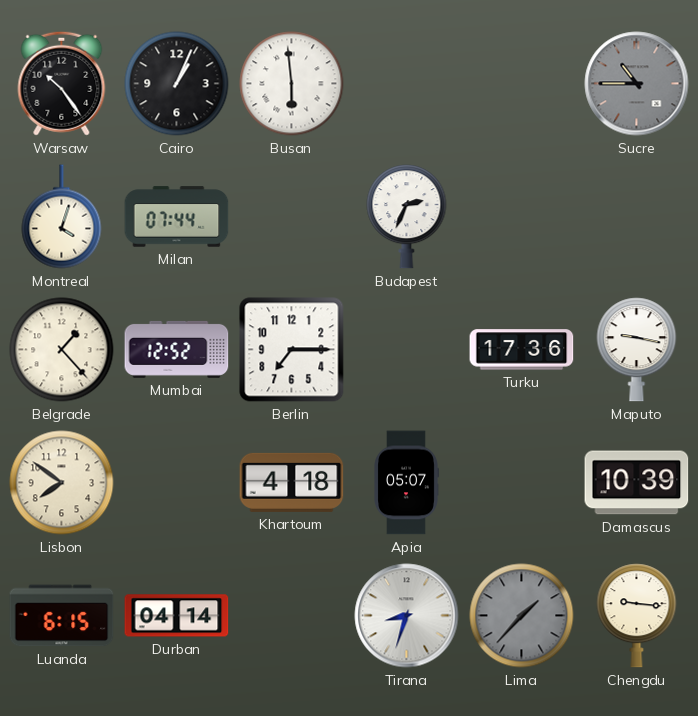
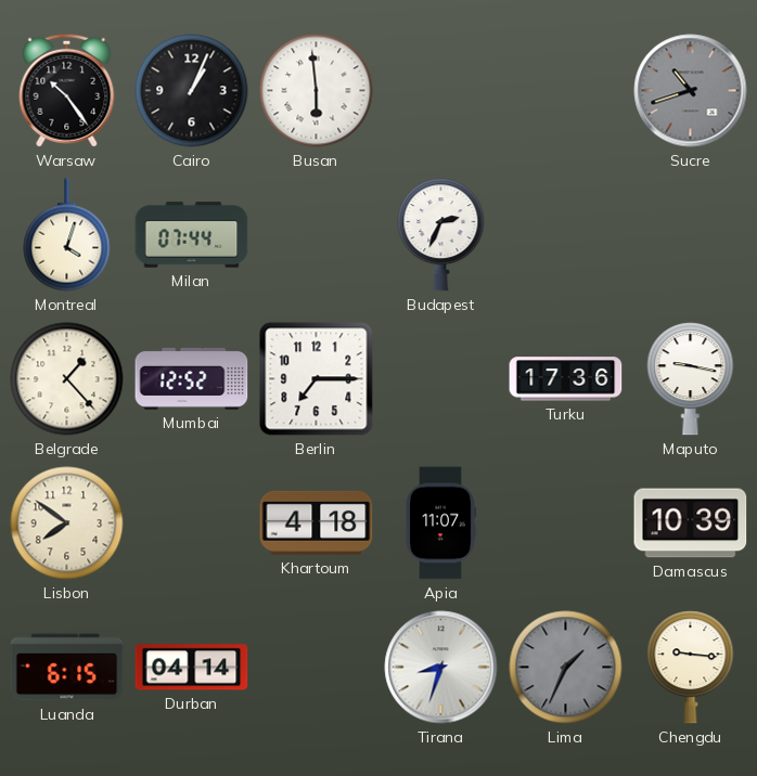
Sucre: 10:45 -> 10:42 (691, 91)
Apia: 05:07 -> 11:07 (440, 523)
Lima: 1:37 -> 1:34 (566, 668)
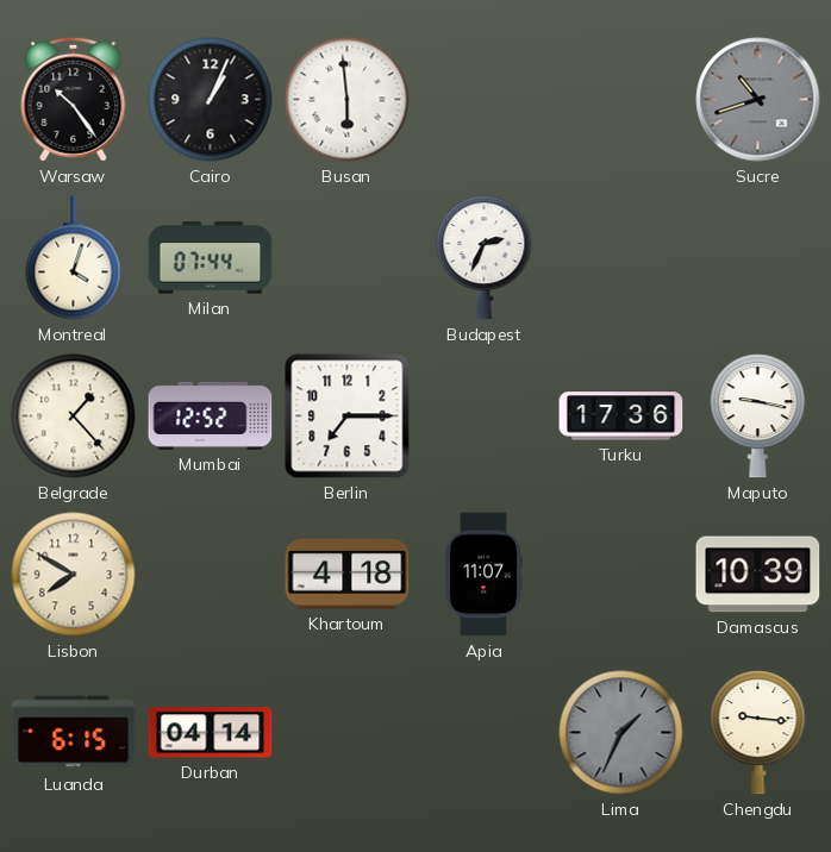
Lisbon: 7:51 -> 7:50 (74, 575)
Tirana: 8:33 -> none (441, 668)
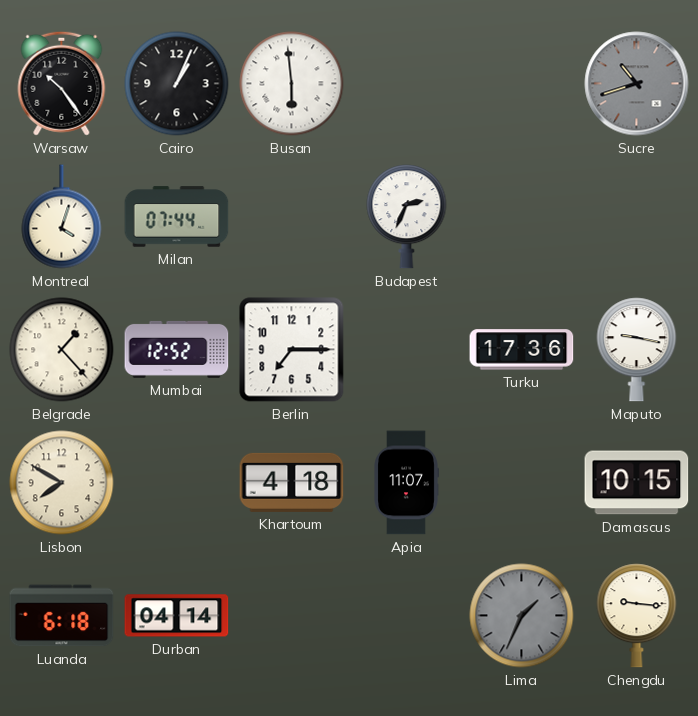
Damascus: 10:39 -> 10:15 (637, 483)
Luanda: 6:15 -> 6:18 (62, 616)
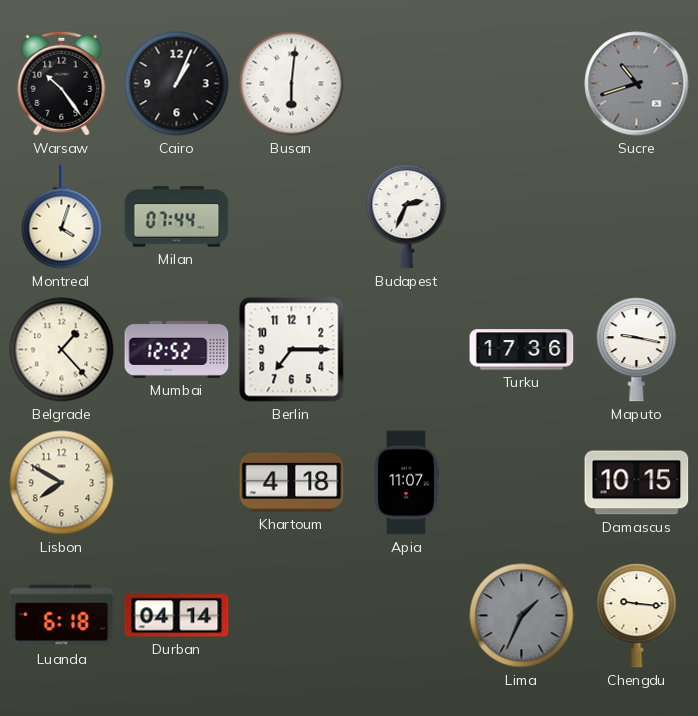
Busan: 5:59 -> 6:01 (292, 84)
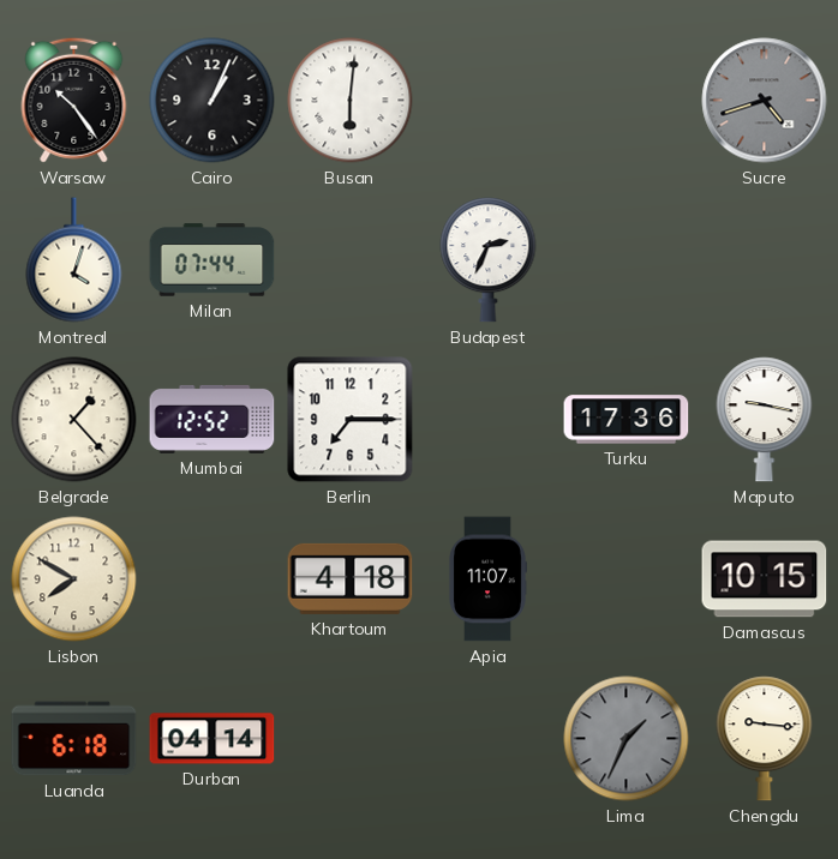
Sucre: 10:42 -> 4:42 (765, 101)
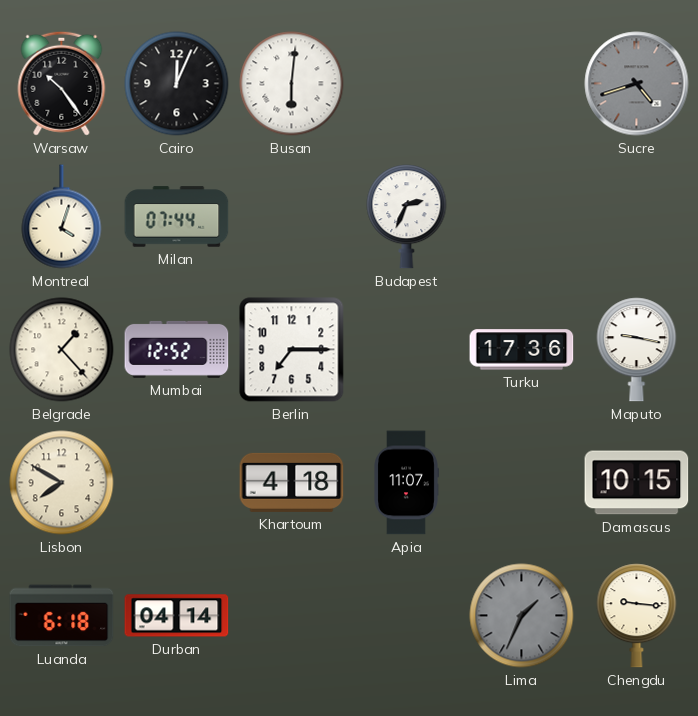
Cairo: 1:04 -> 12:04 (177, 84)
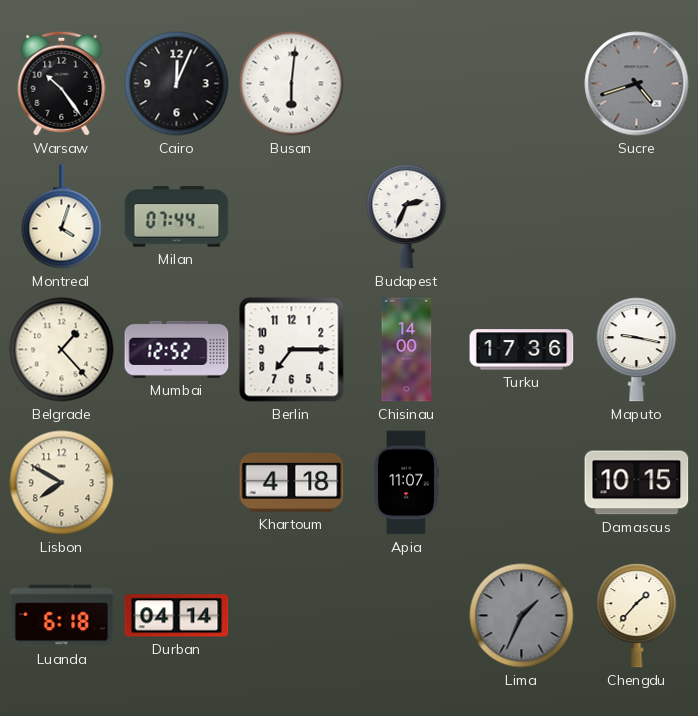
Chisinau: none -> 14:00 (407, 350)
Chengdu: 9:16 -> 1:37 (637, 616)
